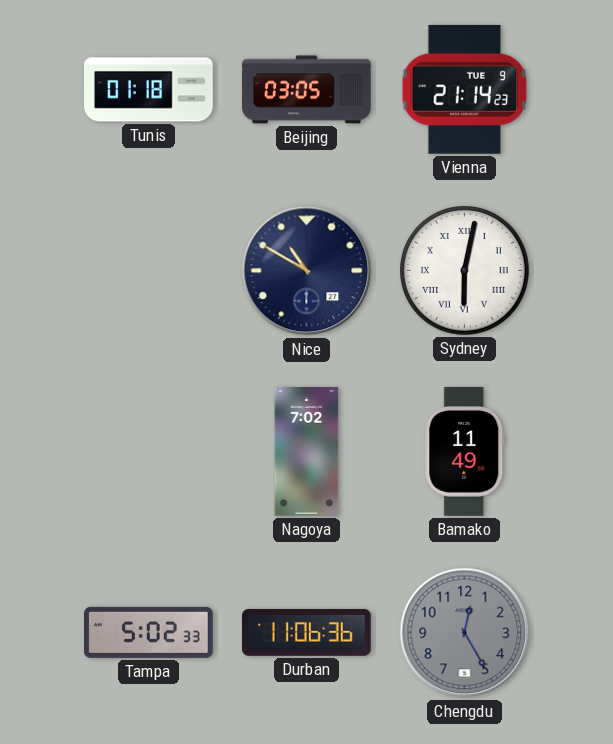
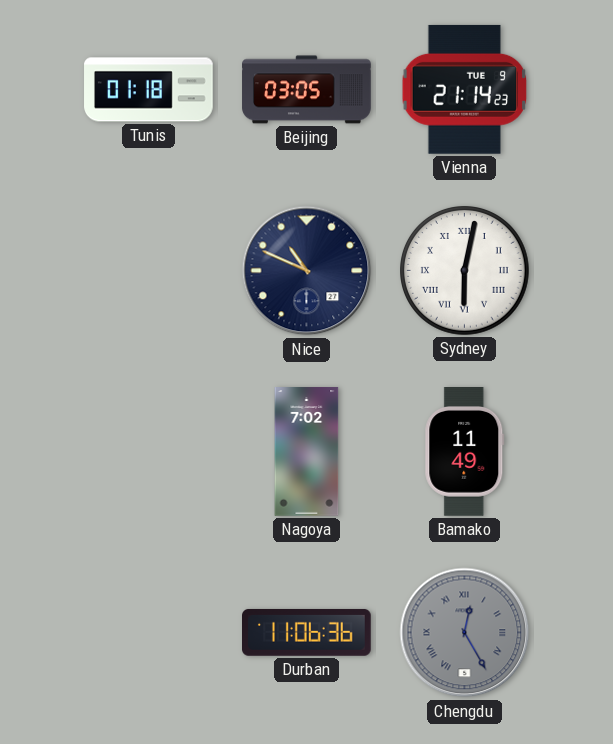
Nice: 10:50 -> 10:49 (307, 271)
Tampa: 5:02 -> none (149, 632)
Chengdu numerals: Arabic -> Roman (465, 633)
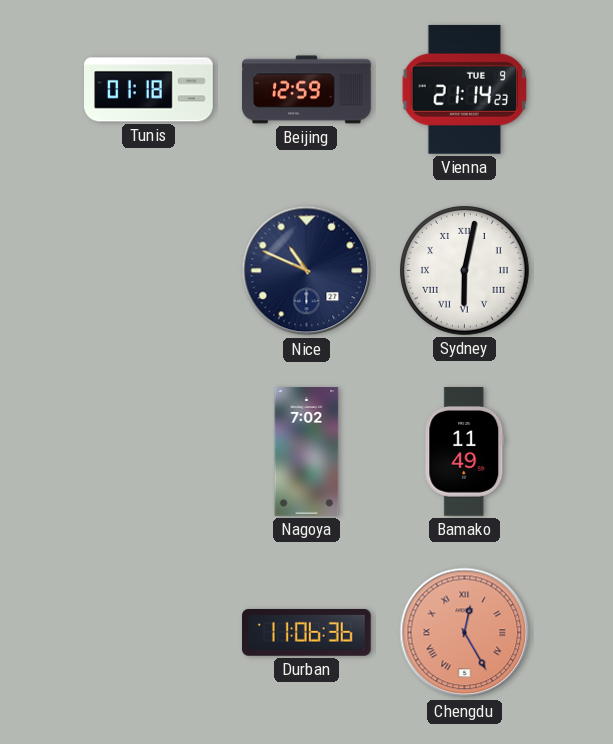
Beijing: 03:05 -> 12:59 (307, 90)
Chengdu dial: grey -> salmon (465, 633)
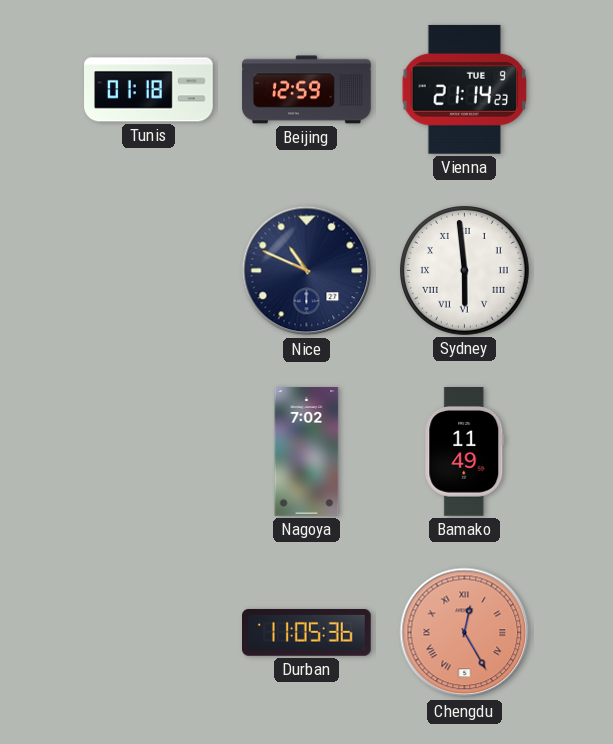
Sydney: 6:02 -> 5:59 (465, 271)
Durban: 11:06 -> 11:05 (307, 632)
